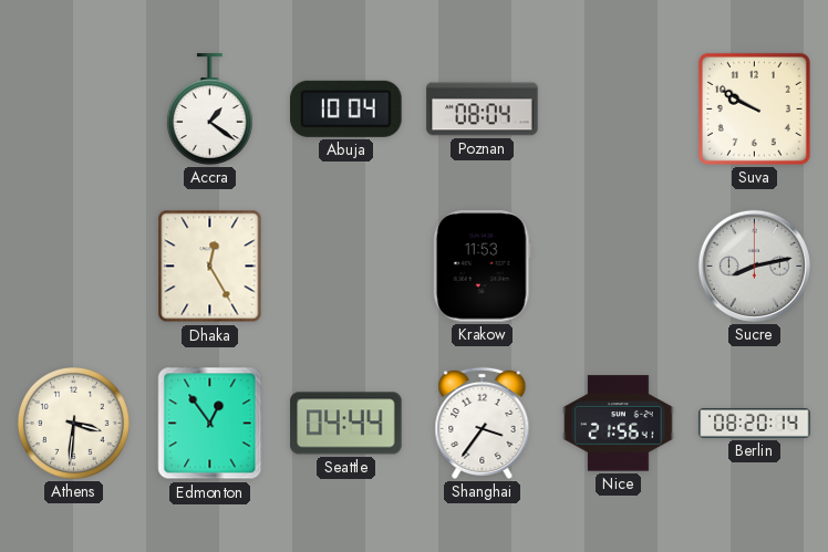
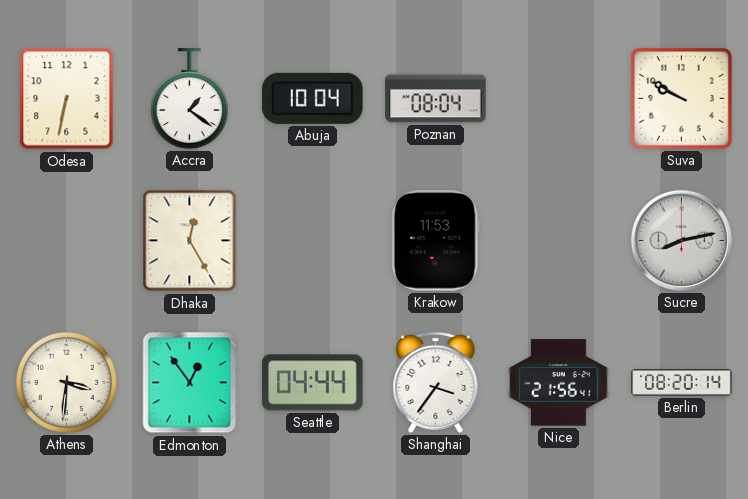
Odesa: none -> 6:32 (67, 99)
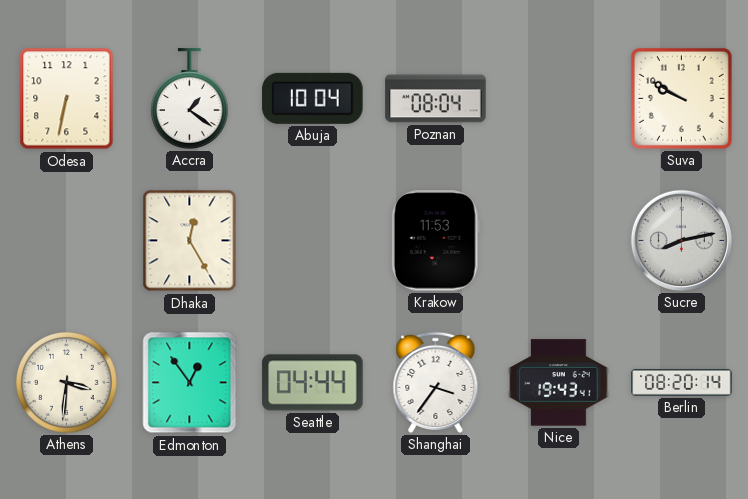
Nice: 21:56 -> 19:43 (559, 383)
